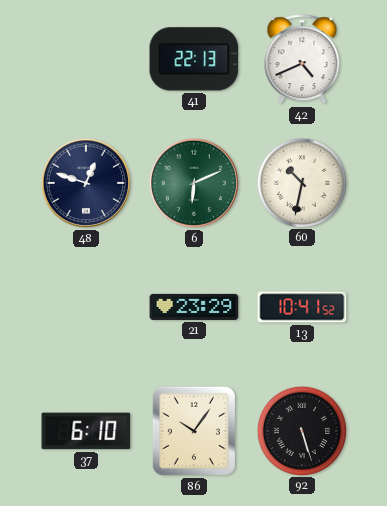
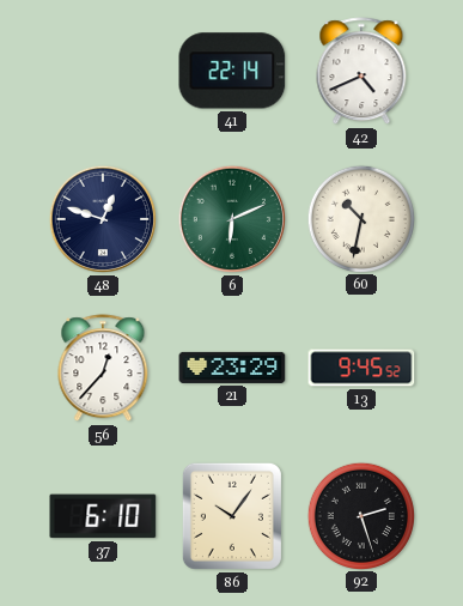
41: 22:13 -> 22:14 (232, 71)
56: none -> 12:37 (103, 369)
13: 10:41 -> 9:45 (361, 368)
92: 5:27 -> 2:27 (360, 515)
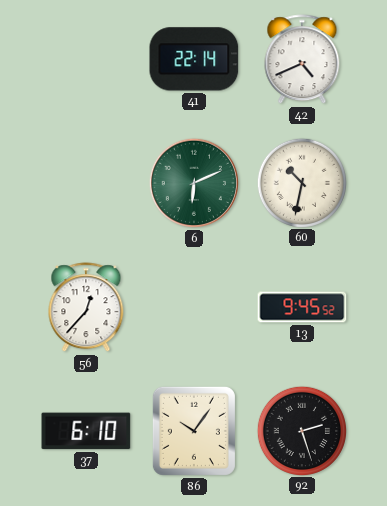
48: 12:48 -> none (103, 219)
21: 23:29 -> none (232, 368)
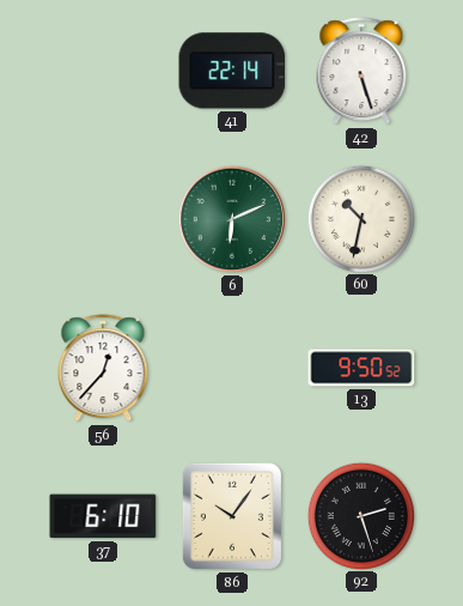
42: 4:41 -> 5:27 (361, 72)
13: 9:45 -> 9:50 (361, 368)
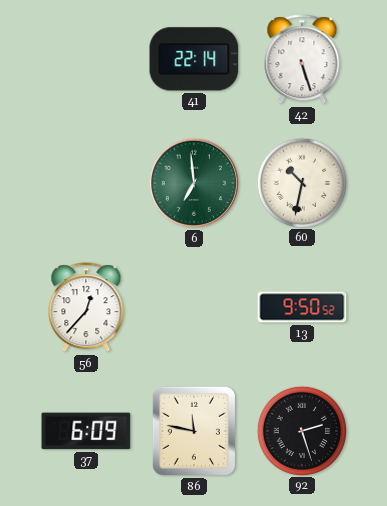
6: 6:11 -> 6:59 (194, 183)
37: 6:10 -> 6:09 (86, 431)
86: 10:06 -> 11:47 (194, 431)
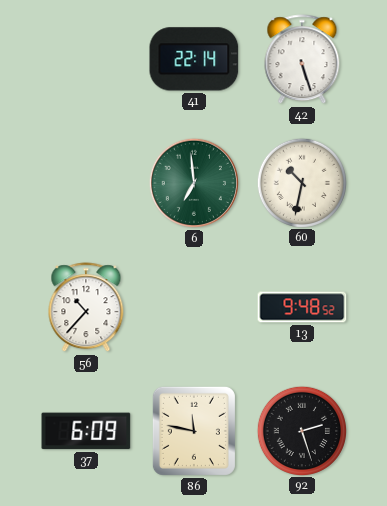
56: 12:37 -> 10:37 (86, 308)
13: 9:50 -> 9:48 (302, 307)
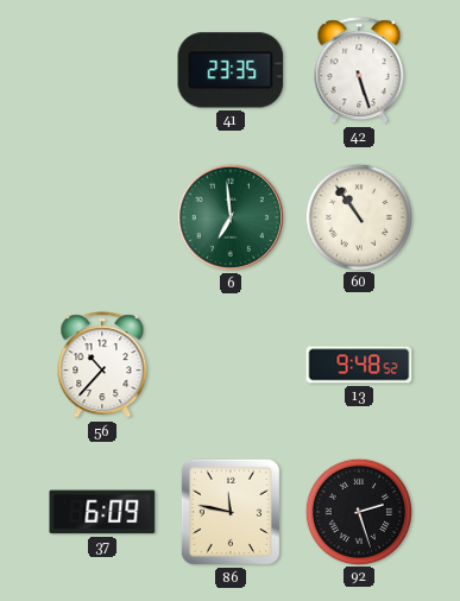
41: 22:14 -> 23:35 (231, 70)
60: 10:32 -> 10:54 (358, 216)
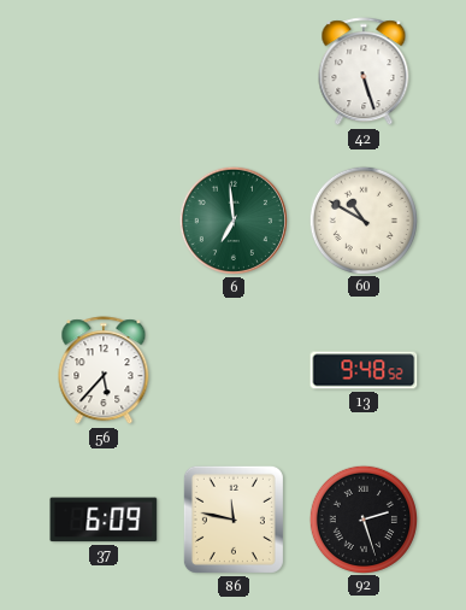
41: 23:35 -> none (231, 70)
60: 10:54 -> 10:50 (362, 219)
56: 10:37 -> 5:37 (104, 371)
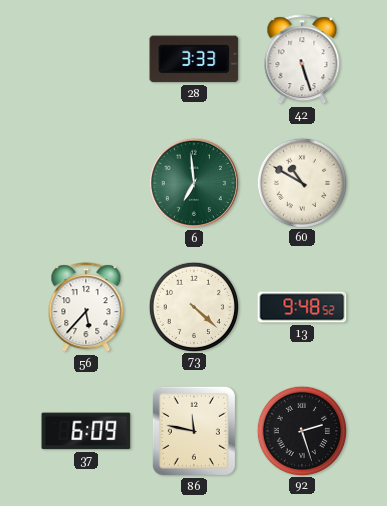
28: none -> 3:33 (194, 59)
73: none -> 4:22 (193, 306)
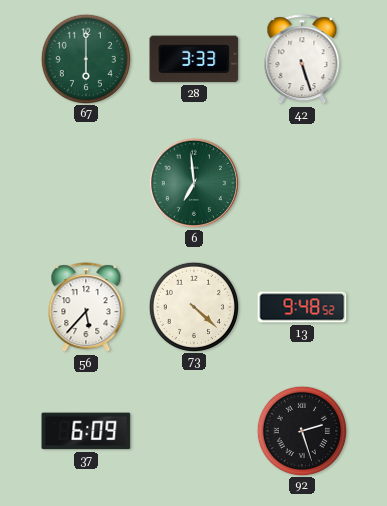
67: none -> 6:00 (85, 58)
60: 10:50 -> none (301, 182)
86: 11:47 -> none (194, 431)
